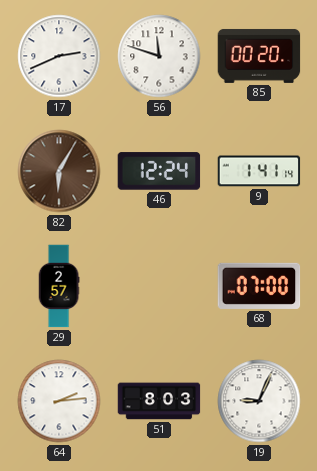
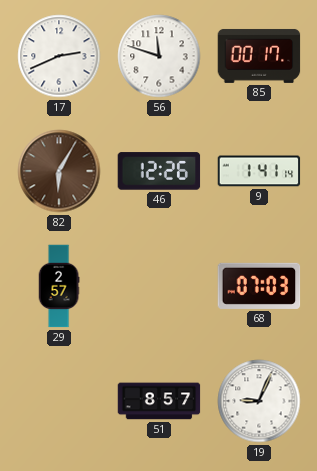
85: 00:20 -> 00:17 (259, 56)
46: 12:24 -> 12:26 (159, 171)
68: 07:00 -> 07:03 (259, 286)
64: 2:14 -> none (59, 401)
51: 8:03 -> 8:57 (159, 401)
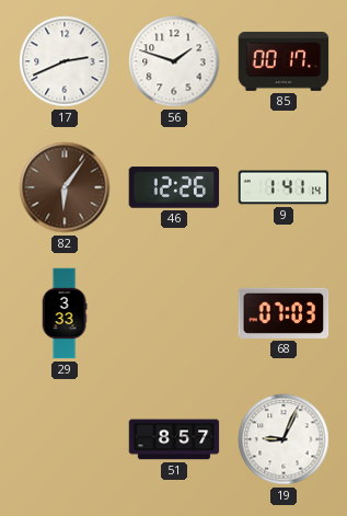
56: 11:48 -> 1:48 (174, 61)
82: 6:05 -> 6:06 (65, 187)
29: 2:57 -> 3:33 (65, 313)
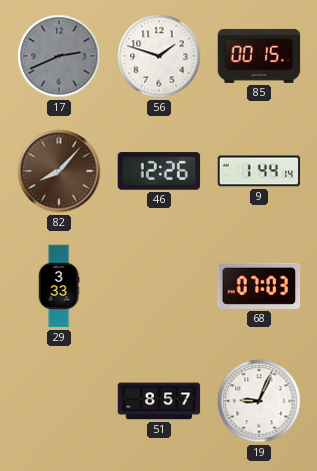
17 dial: white -> grey (59, 56)
85: 00:17 -> 00:15 (259, 56)
82: 6:06 -> 8:07 (59, 171)
9: 1:41 -> 1:44 (259, 171)
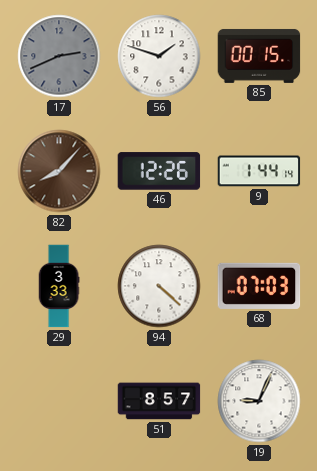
94: none -> 4:22 (159, 286)
